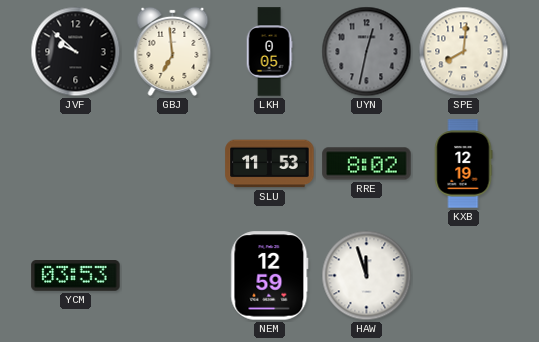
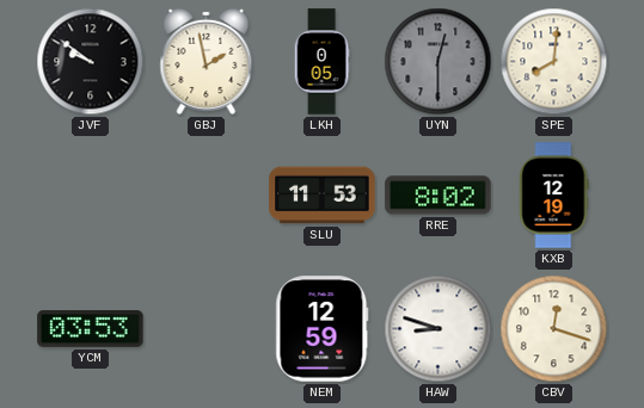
JVF: 9:52 -> 9:51 (91, 62)
GBJ: 6:59 -> 1:58 (207, 61)
UYN: 12:32 -> 12:30 (438, 62)
HAW: 11:57 -> 8:48 (438, 329)
CBV: none -> 12:18 (554, 329)
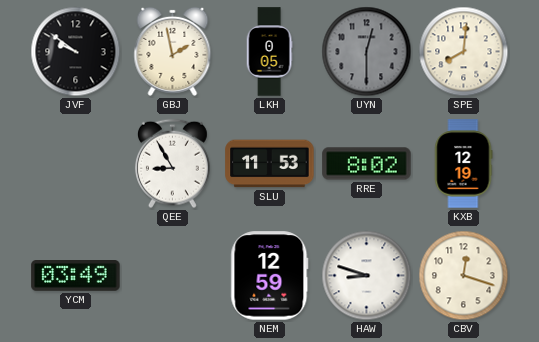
QEE: none -> 8:55 (172, 164)
YCM: 03:53 -> 03:49 (76, 276)
